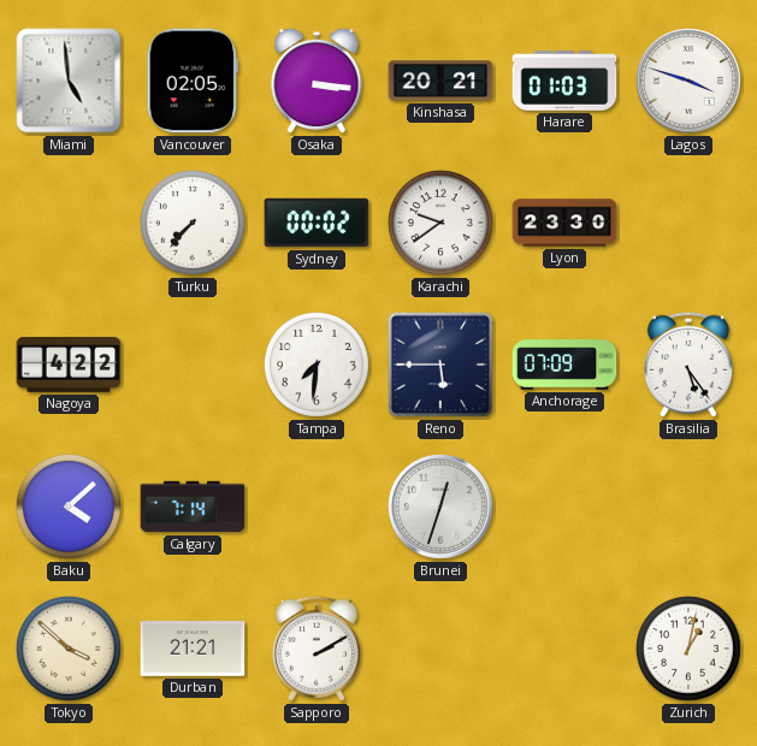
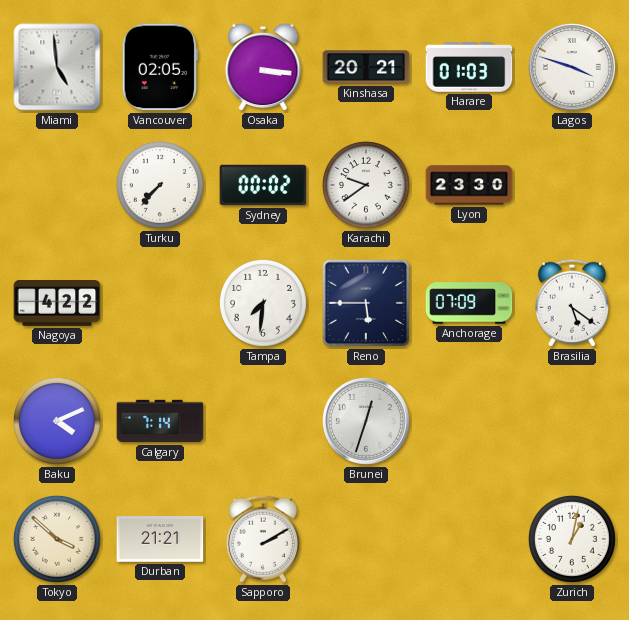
Brasilia: 5:24 -> 5:21 (572, 303)
Baku: 4:08 -> 4:11 (57, 421)
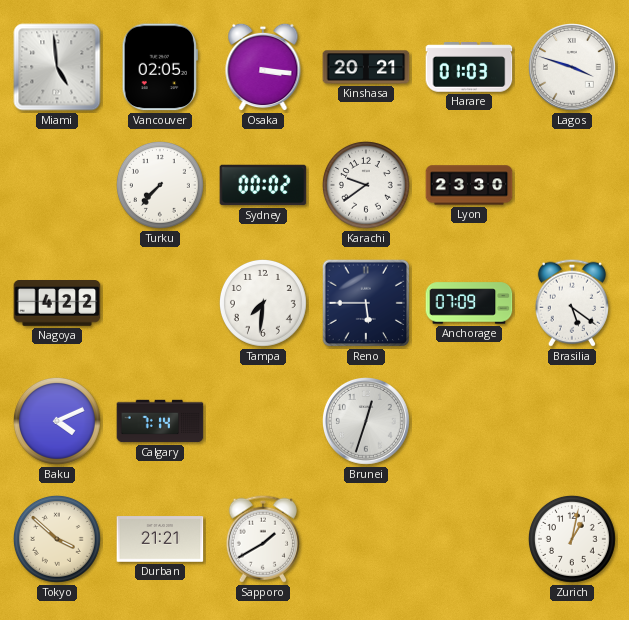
Sapporo: 2:10 -> 1:40 (263, 539)
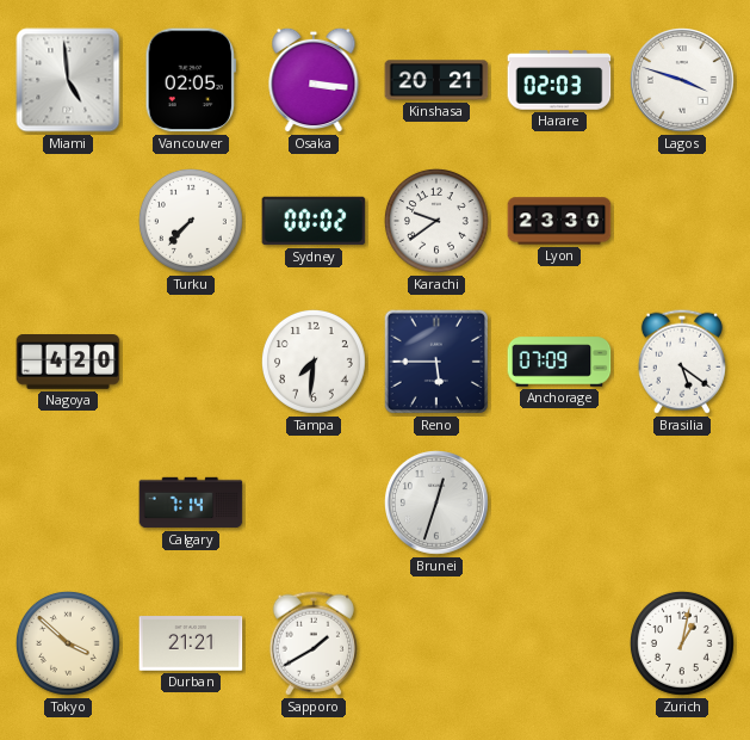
Harare: 01:03 -> 02:03 (559, 80)
Nagoya: 4:22 -> 4:20 (68, 362)
Baku: 4:11 -> none (57, 421)
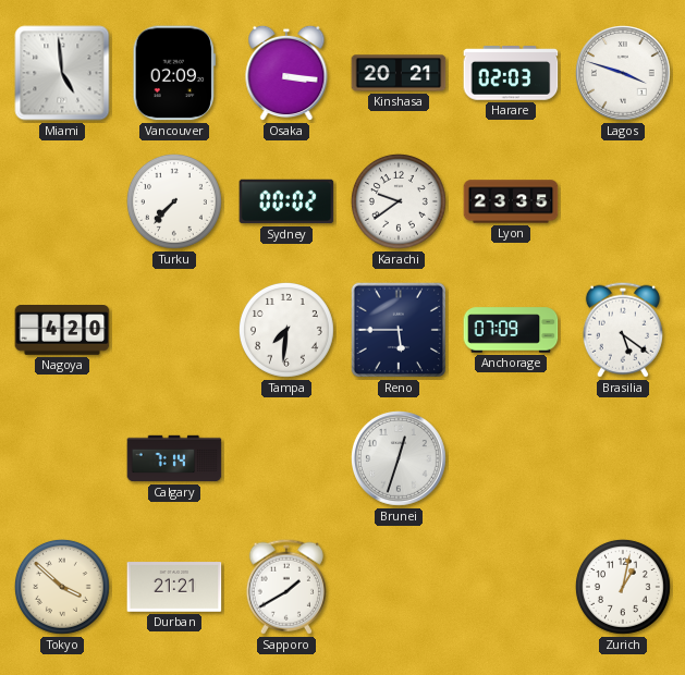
Vancouver: 02:05 -> 02:09 (174, 73)
Lyon: 23:30 -> 23:35 (511, 201)
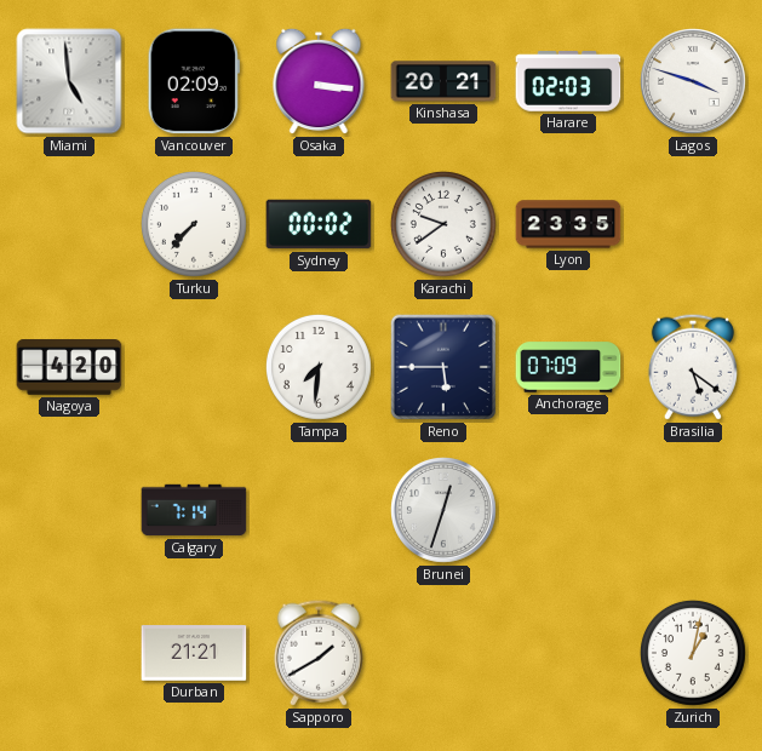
Tokyo: 3:52 -> none (62, 587)
